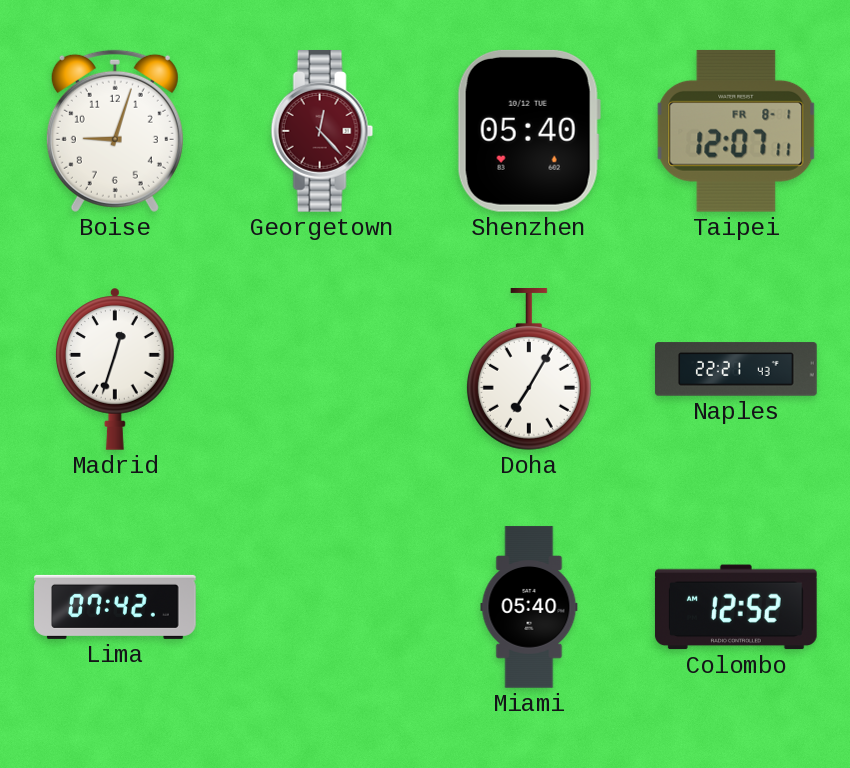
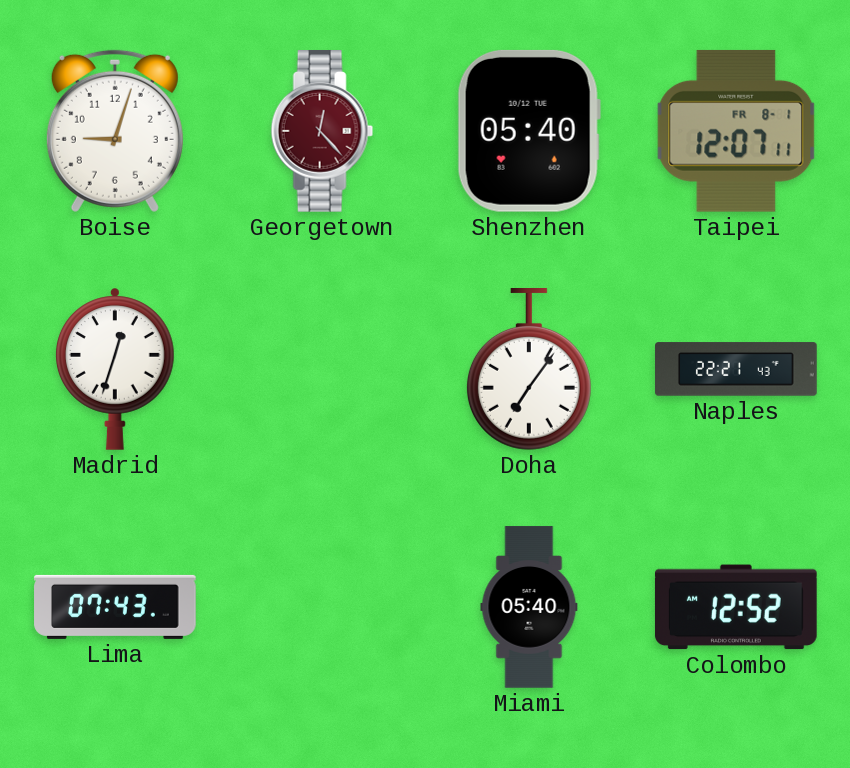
Doha: 7:05 -> 7:06 (529, 370)
Lima: 07:42 -> 07:43 (115, 607)
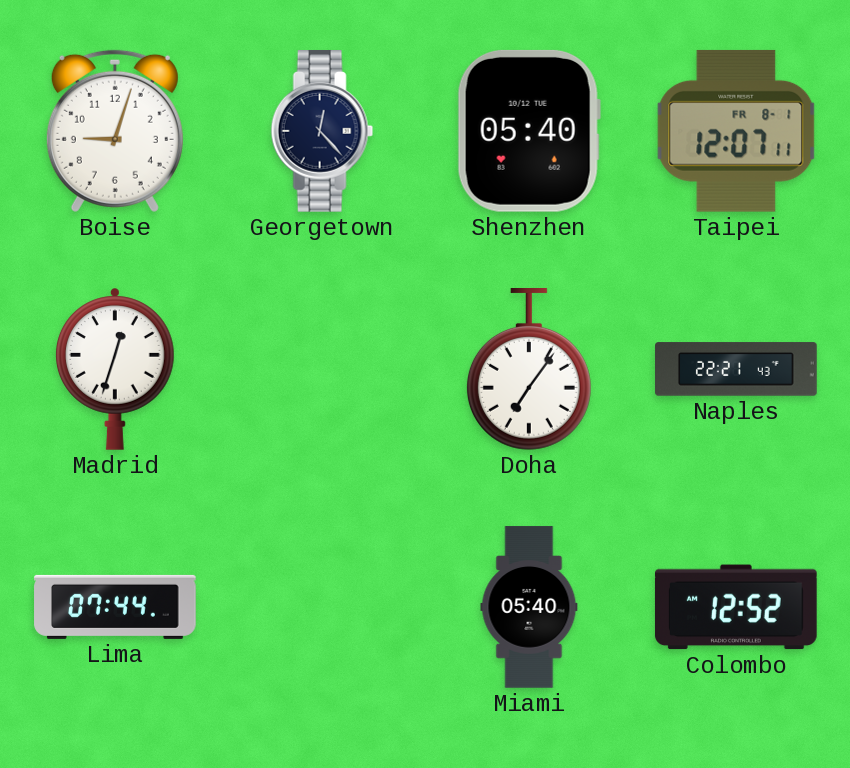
Georgetown dial: burgundy -> navy (322, 132)
Lima: 07:43 -> 07:44 (115, 607)
